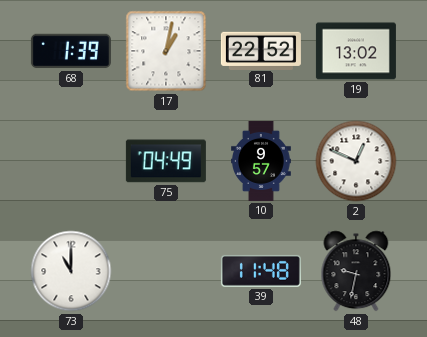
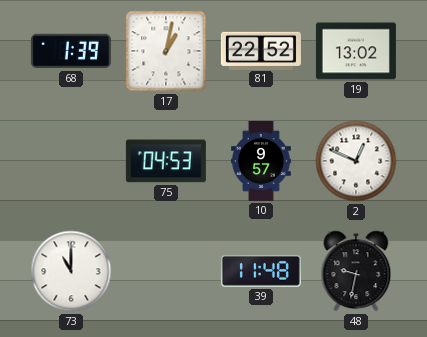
75: 04:49 -> 04:53 (166, 161)
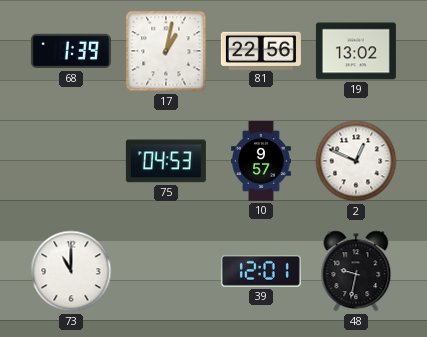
81: 22:52 -> 22:56 (261, 50)
39: 11:48 -> 12:01 (261, 271)
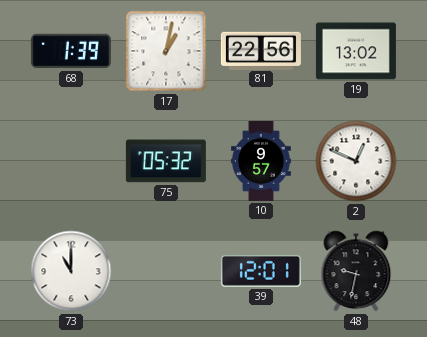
75: 04:53 -> 05:32 (166, 161)
